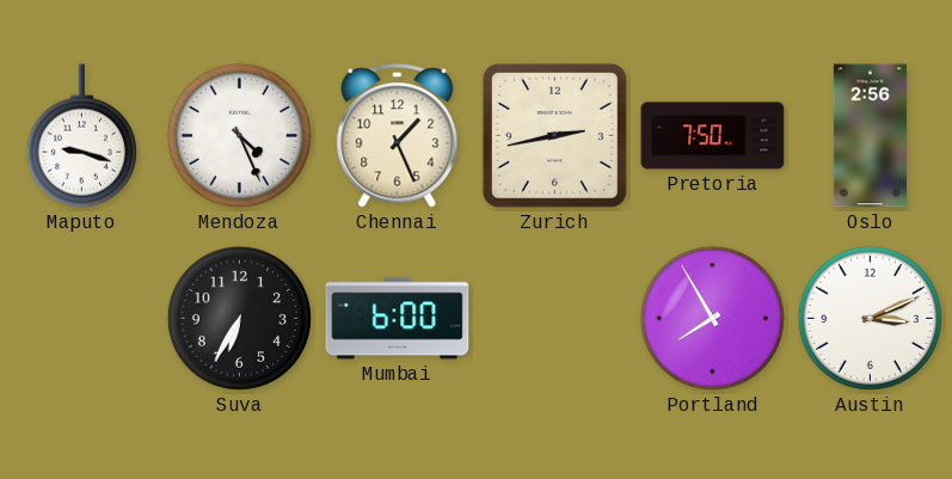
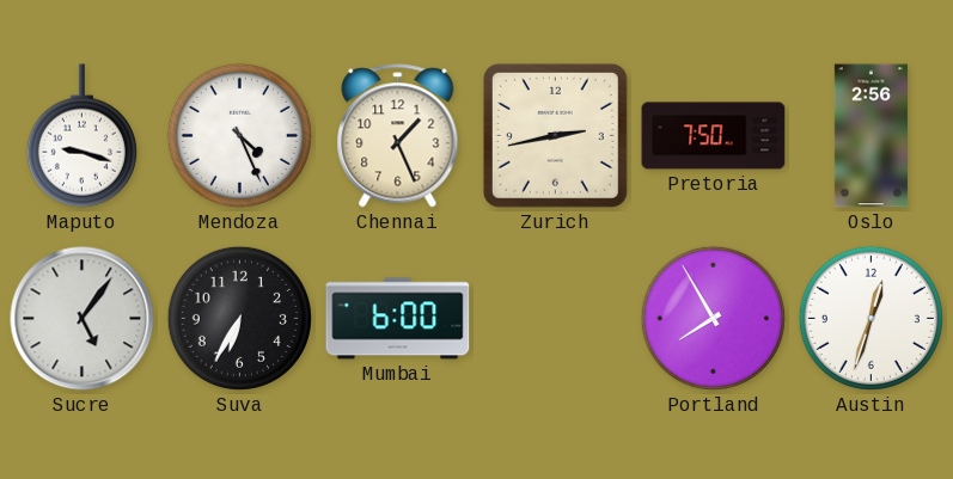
Sucre: none -> 5:06 (83, 319)
Austin: 3:11 -> 12:33 (870, 318)
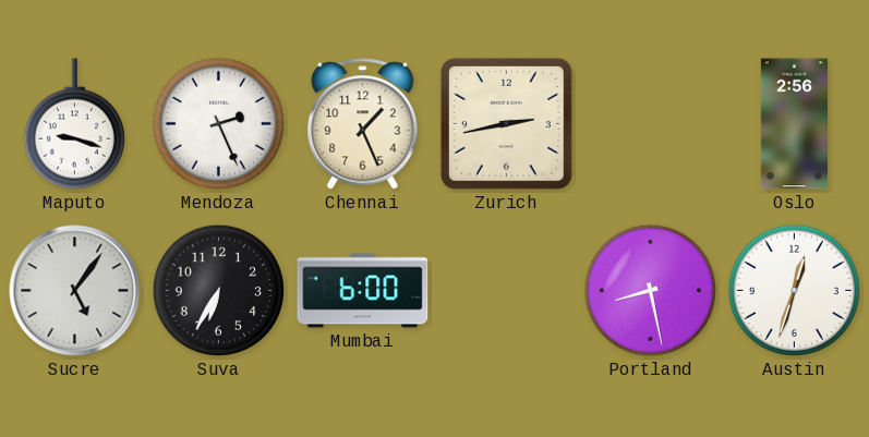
Mendoza: 4:26 -> 2:26 (218, 123)
Pretoria: 7:50 -> none (714, 136)
Portland: 7:55 -> 8:28 (650, 290)
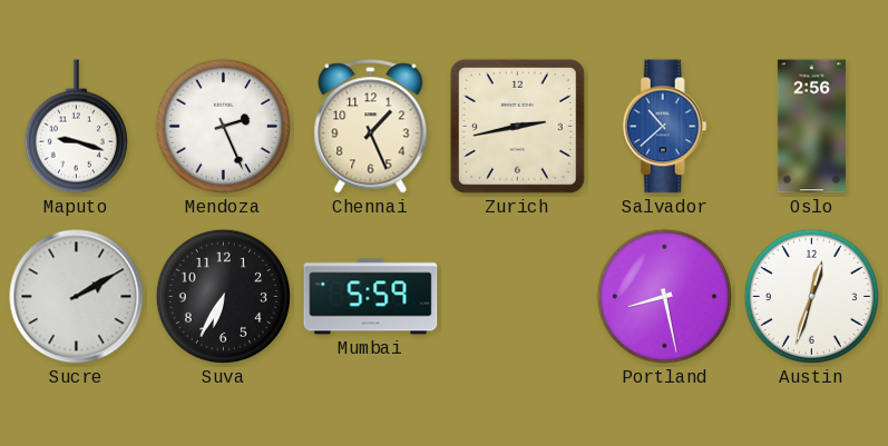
Salvador: none -> 10:38 (664, 127)
Sucre: 5:06 -> 2:10 (77, 297)
Mumbai: 6:00 -> 5:59 (371, 297)
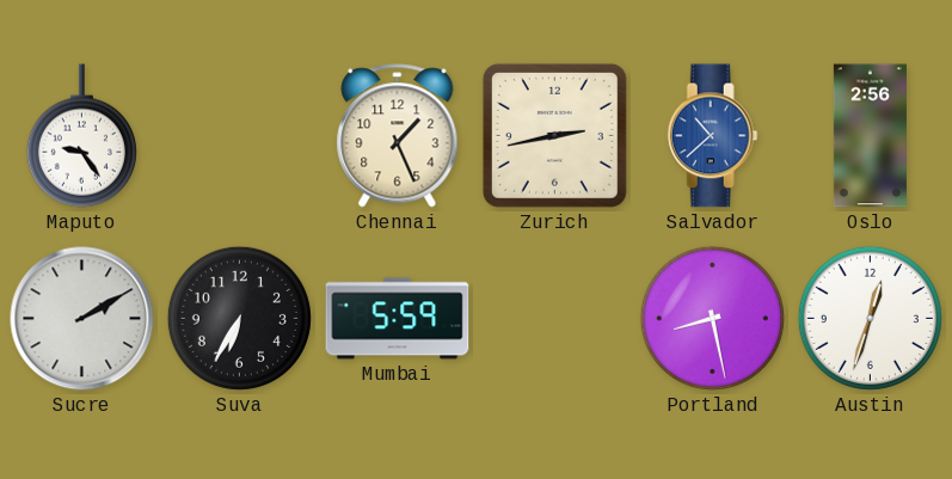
Maputo: 9:18 -> 9:24 (81, 136)
Mendoza: 2:26 -> none (223, 126)
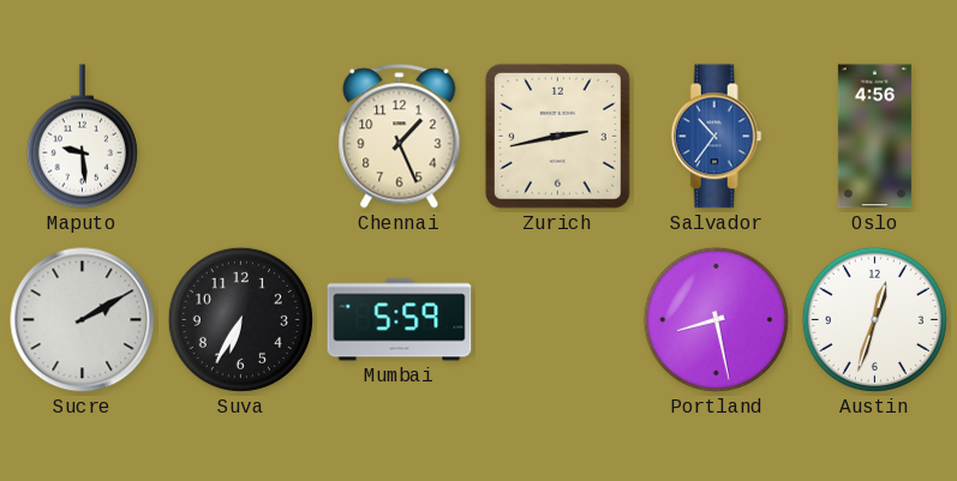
Maputo: 9:24 -> 9:29 (82, 137)
Salvador: 10:38 -> 10:36 (716, 137)
Oslo: 2:56 -> 4:56 (874, 137)
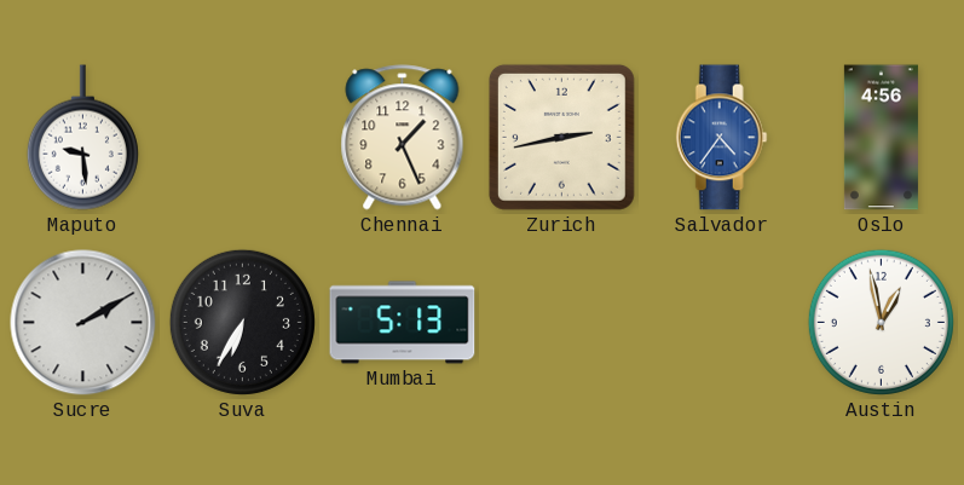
Salvador: 10:36 -> 4:36 (721, 138)
Mumbai: 5:59 -> 5:13 (403, 323)
Portland: 8:28 -> none (716, 319)
Austin: 12:33 -> 12:58 (881, 322)
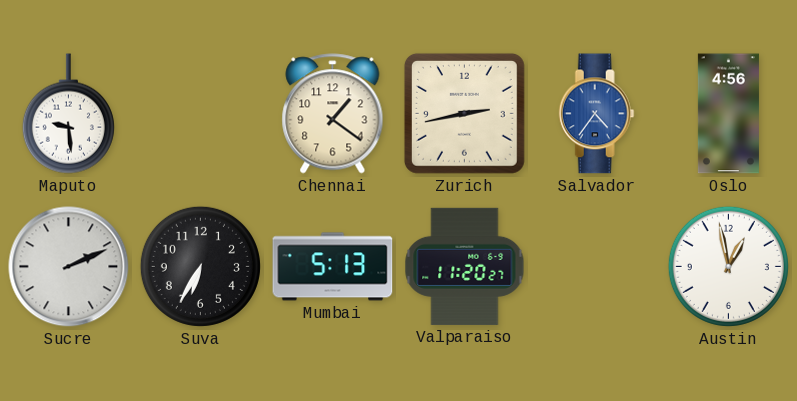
Chennai: 1:26 -> 1:21 (333, 114)
Sucre: 2:10 -> 2:11 (69, 267)
Valparaiso: none -> 11:20 (465, 266)
